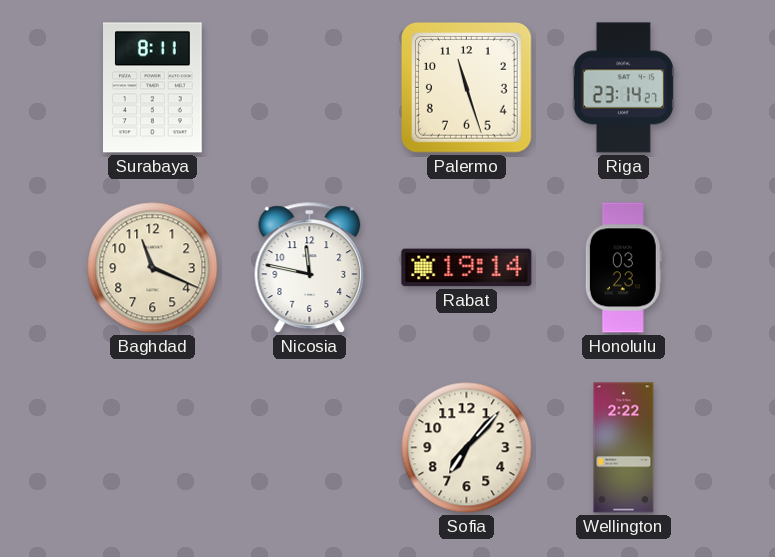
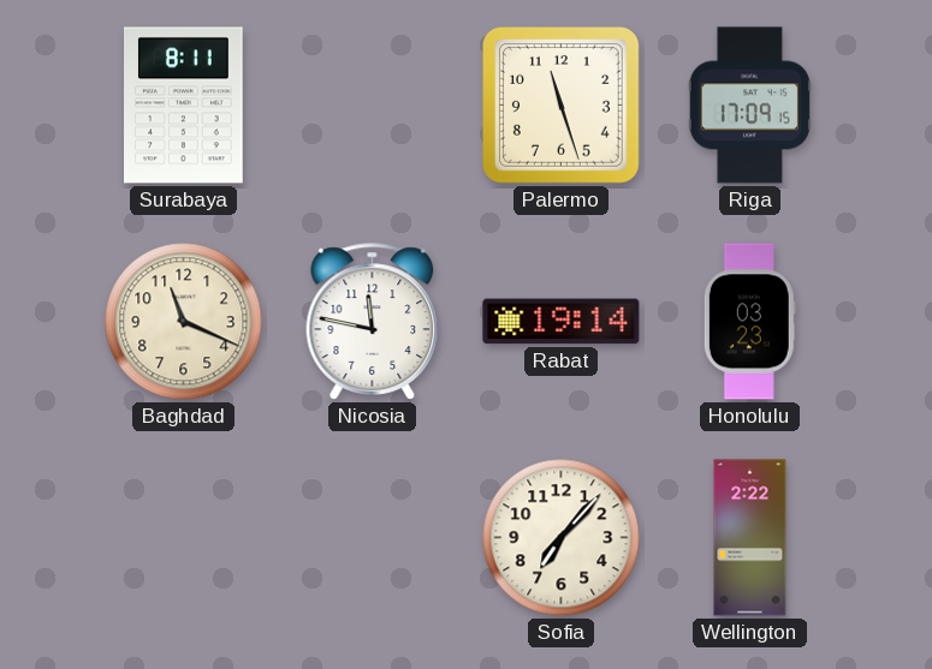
Riga: 23:14 -> 17:09 (749, 106)
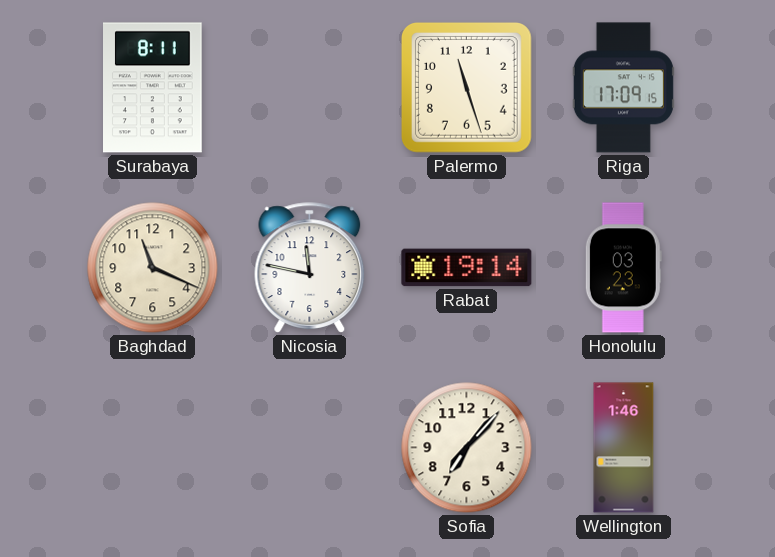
Wellington: 2:22 -> 1:46 (624, 448)
